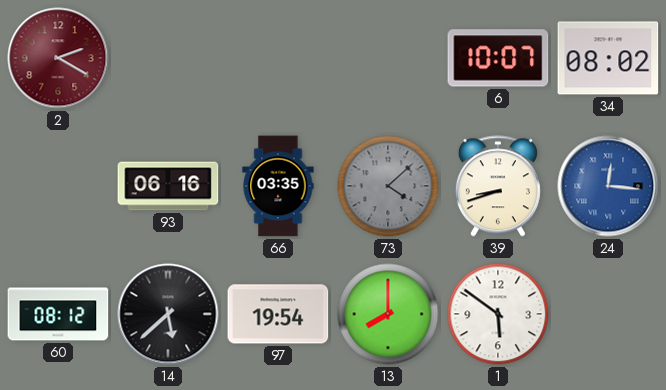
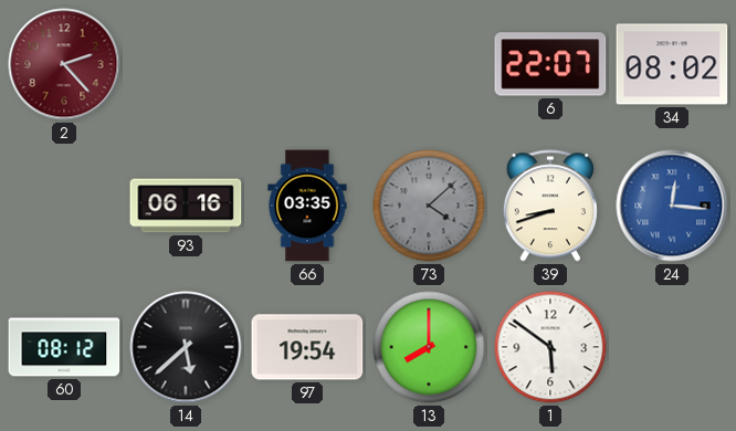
2: 2:20 -> 2:23 (64, 64)
6: 10:07 -> 22:07 (550, 64)
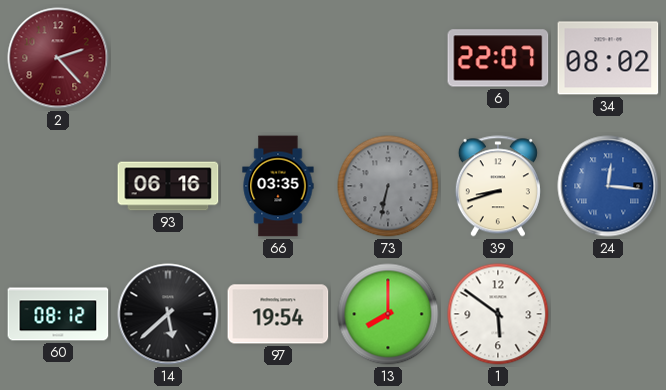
73: 4:08 -> 6:32 (388, 186)
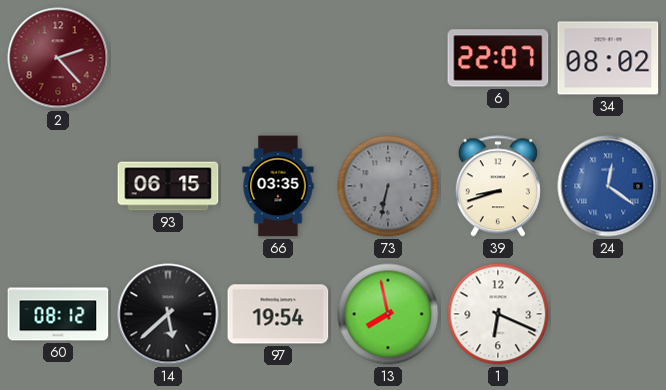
93: 06:16 -> 06:15 (168, 186)
24: 12:16 -> 12:21 (608, 186)
13: 8:00 -> 7:58 (388, 314)
1: 5:51 -> 6:19 (498, 314)
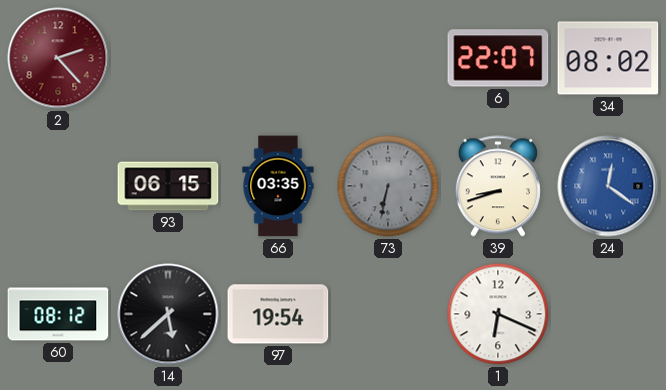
13: 7:58 -> none (388, 314)
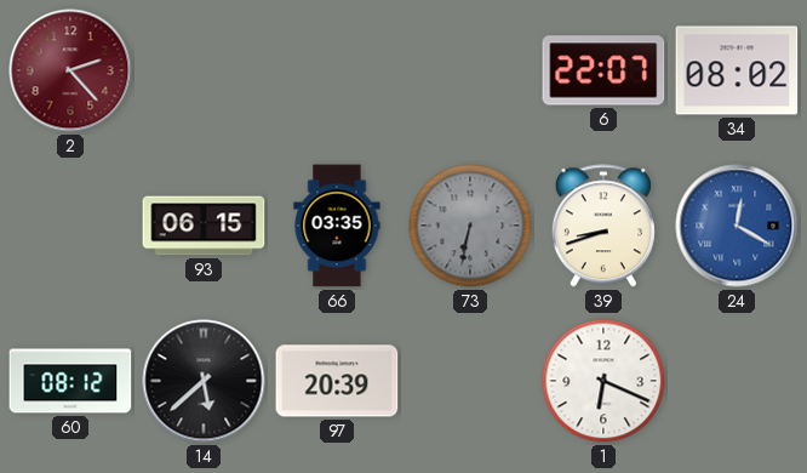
24: 12:21 -> 12:20 (737, 226)
97: 19:54 -> 20:39 (337, 381)
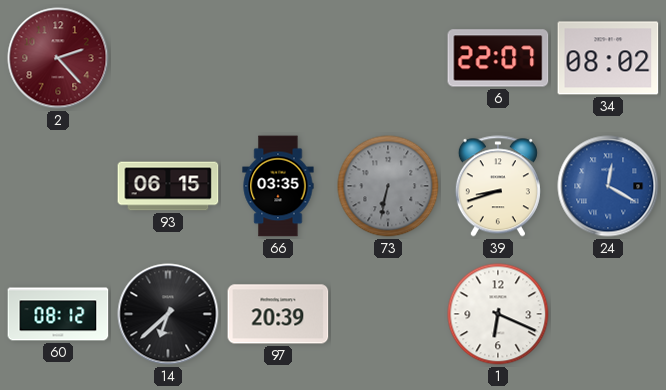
14: 5:38 -> 6:38 (168, 314)
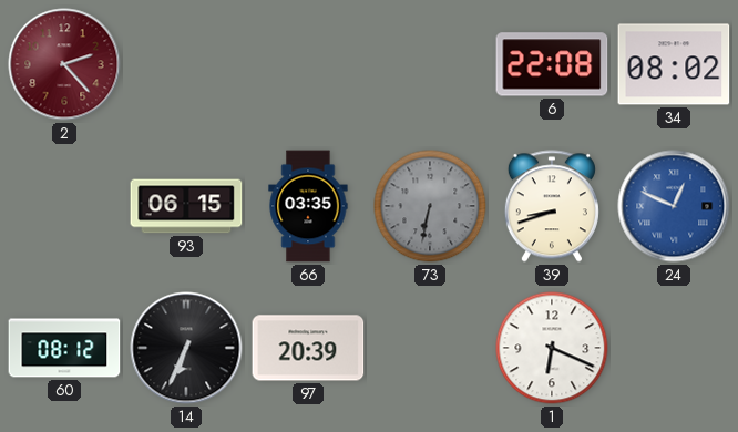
6: 22:07 -> 22:08 (552, 64)
24: 12:20 -> 12:49 (674, 206)
14: 6:38 -> 6:34 (186, 348)
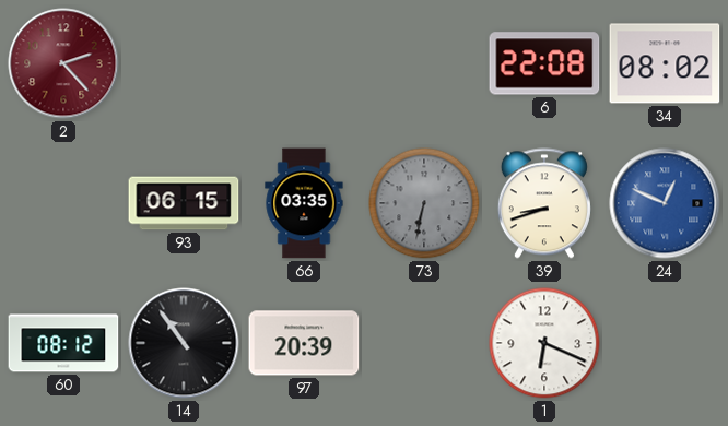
14: 6:34 -> 10:54 (184, 343)
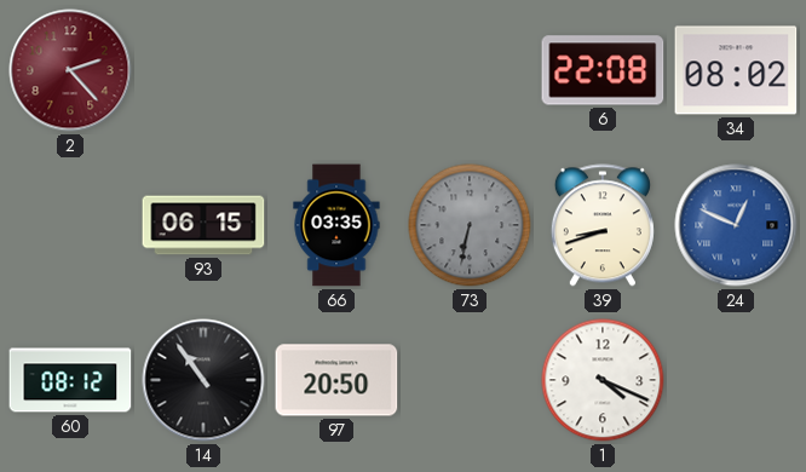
97: 20:39 -> 20:50 (336, 380)
1: 6:19 -> 4:19 (603, 380)
